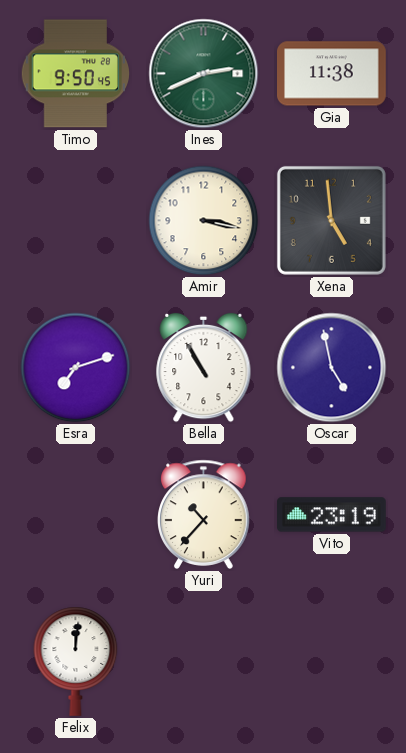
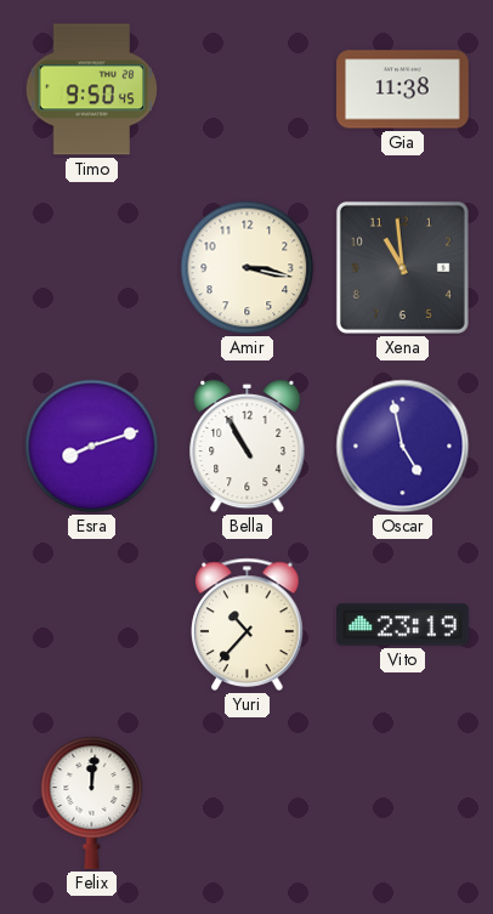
Ines: 2:41 -> none (204, 74)
Xena: 4:59 -> 10:59 (402, 267)
Esra: 7:12 -> 8:12 (92, 447)
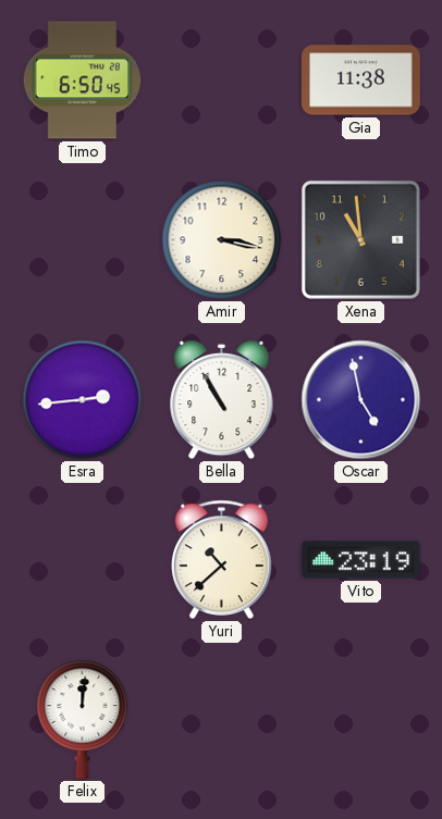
Timo: 9:50 -> 6:50 (83, 80)
Esra: 8:12 -> 2:44 (83, 400)
Yuri: 10:37 -> 10:38 (222, 559)
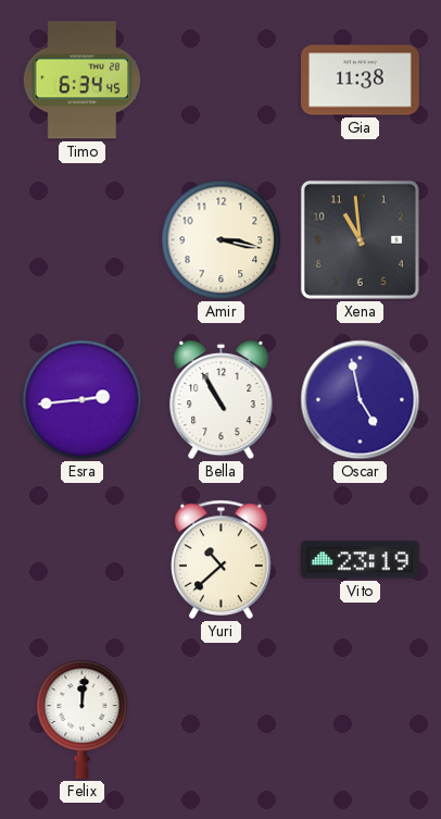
Timo: 6:50 -> 6:34 (83, 80)
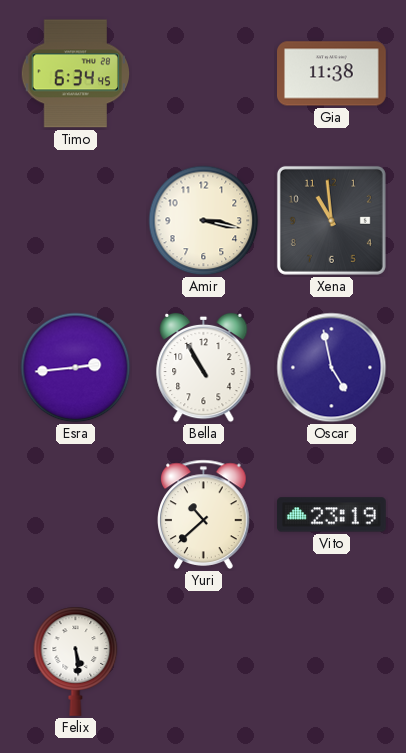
Felix: 12:01 -> 5:29 (76, 661)
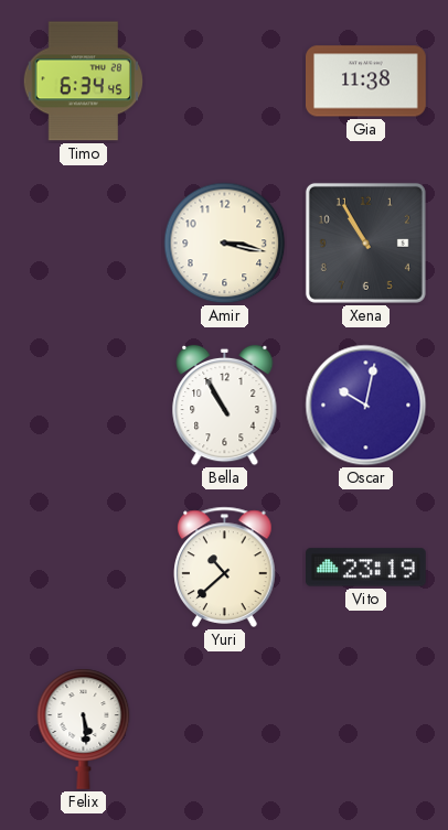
Xena: 10:59 -> 10:55 (365, 242)
Esra: 2:44 -> none (76, 368)
Oscar: 4:58 -> 10:02 (366, 406)
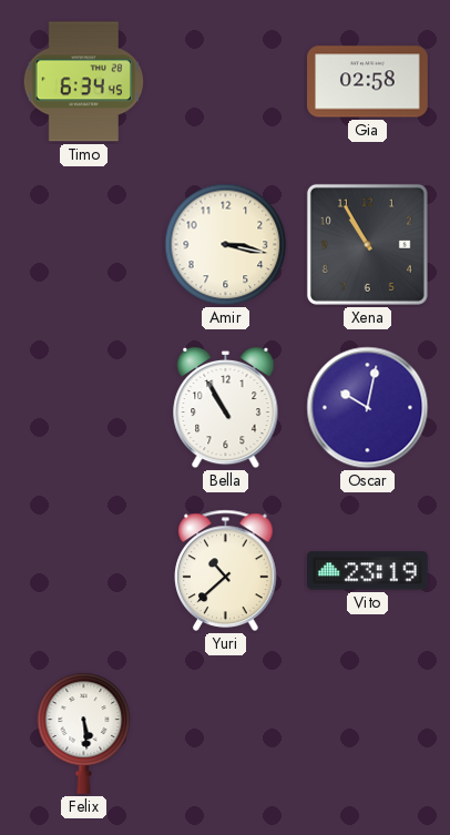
Gia: 11:38 -> 02:58 (368, 82)
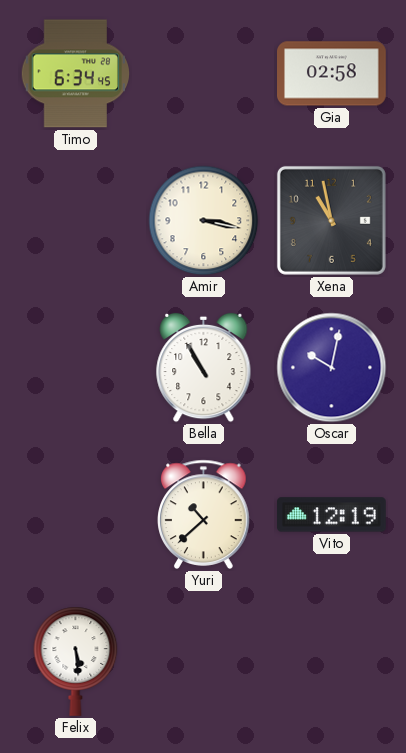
Xena: 10:55 -> 10:58 (331, 220)
Vito: 23:19 -> 12:19 (332, 515)
